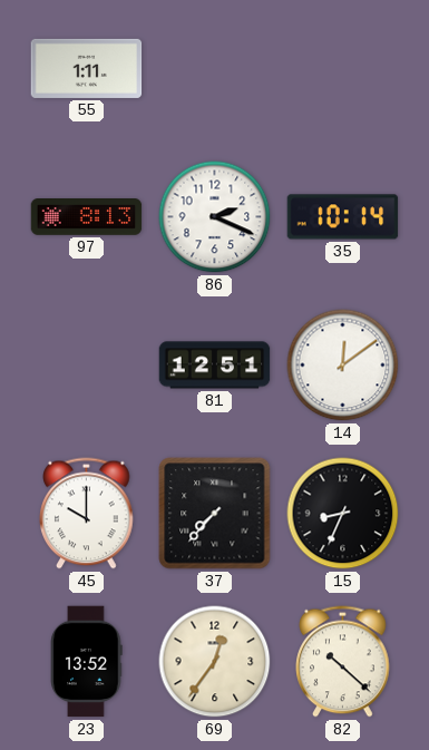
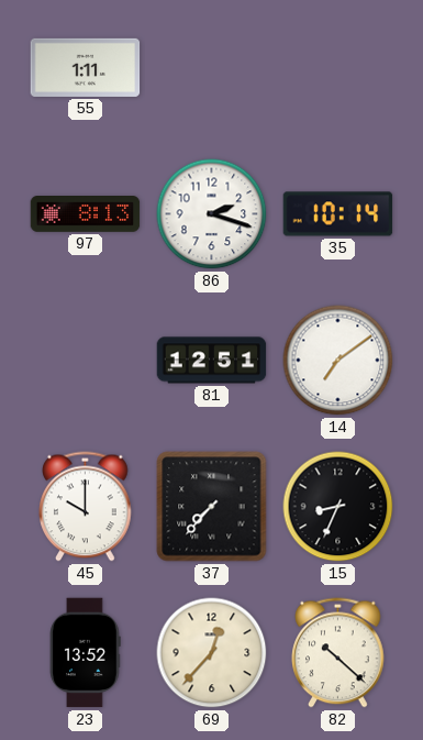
86: 2:19 -> 2:18 (212, 214)
14: 12:09 -> 7:09 (338, 361)
69: 12:36 -> 12:37 (212, 653)
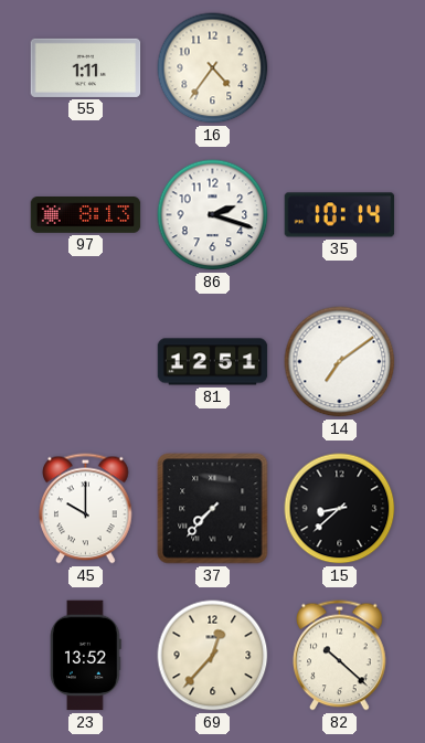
16: none -> 4:36 (213, 68)
15: 8:34 -> 8:38 (340, 509)
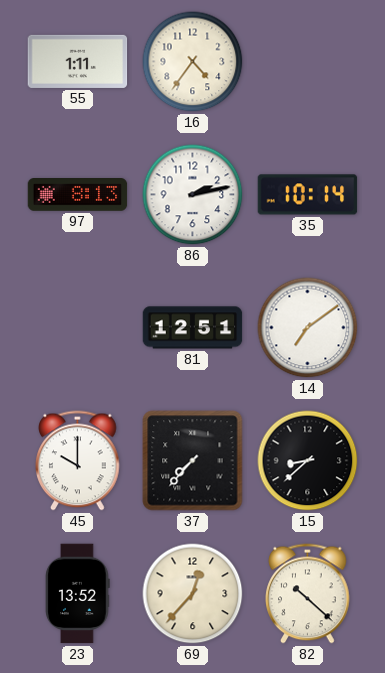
86: 2:18 -> 2:13 (193, 195)
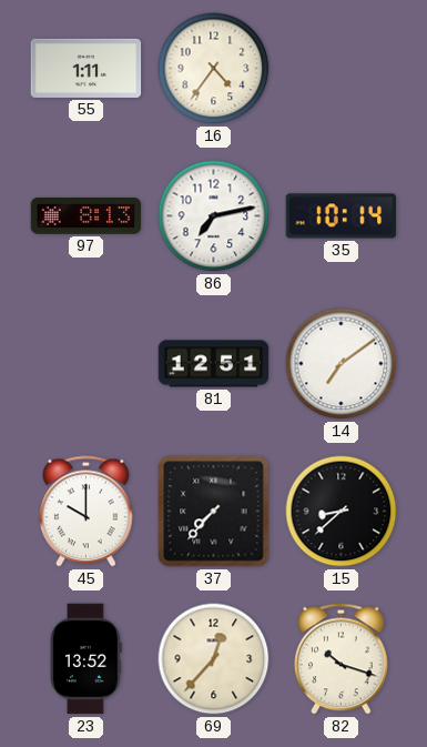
86: 2:13 -> 7:13 (214, 216)
82: 10:22 -> 10:18 (342, 659)
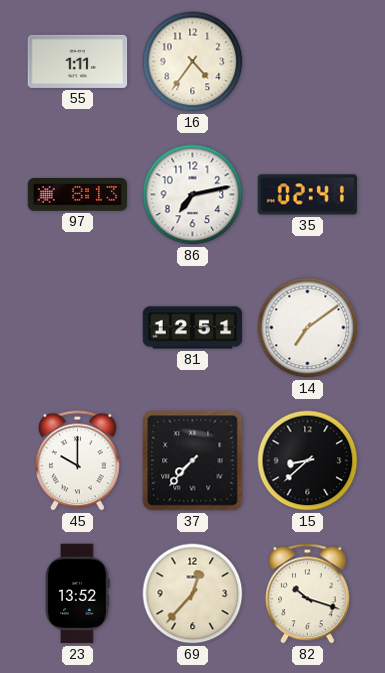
35: 10:14 -> 02:41 (308, 195)
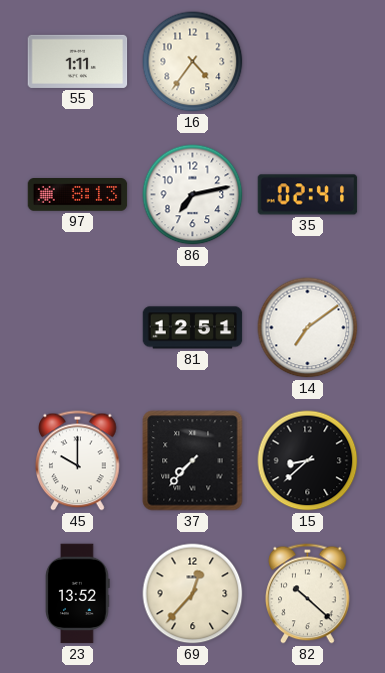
82: 10:18 -> 10:22 (308, 594)
